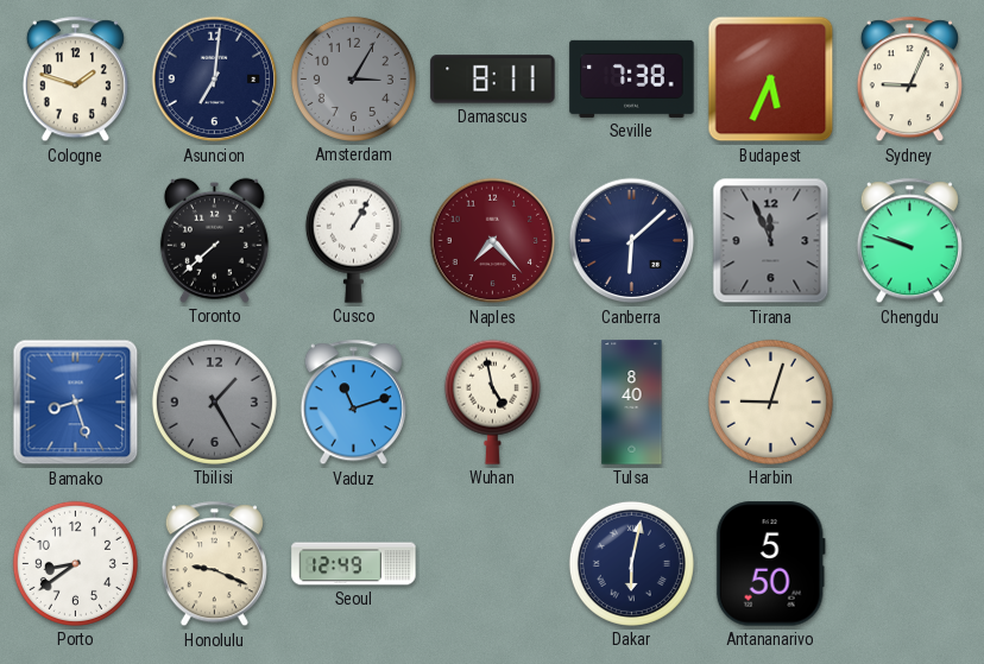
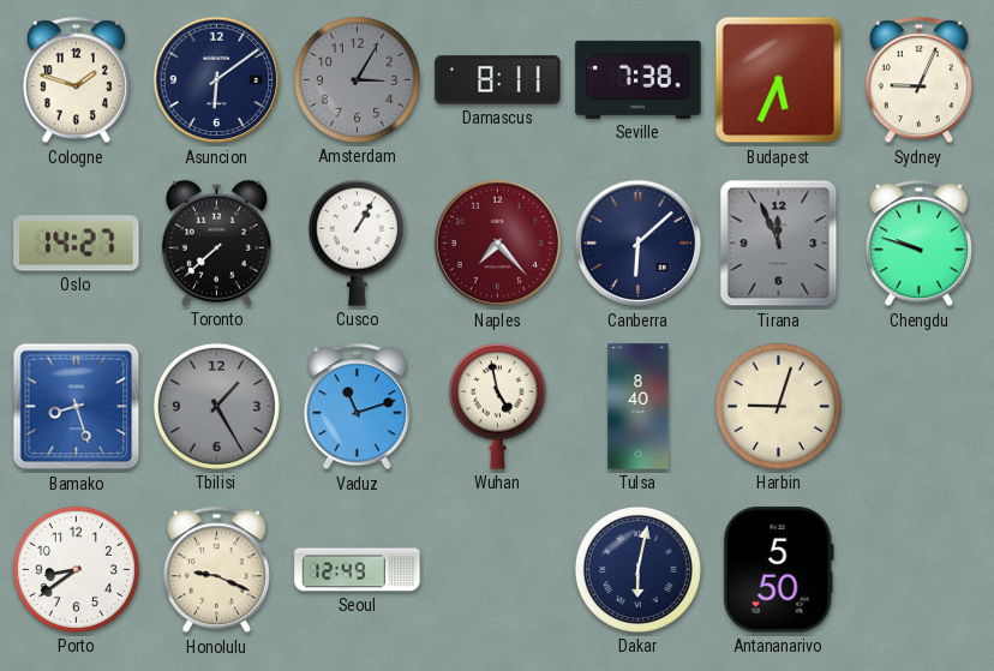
Asuncion: 7:01 -> 6:09 (217, 80)
Oslo: none -> 14:27 (77, 244)
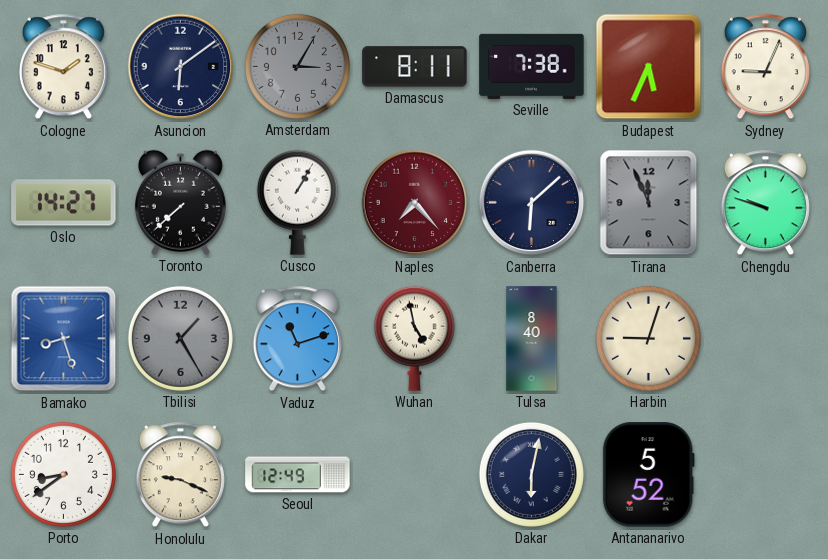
Antananarivo: 5:50 -> 5:52 (648, 475)
